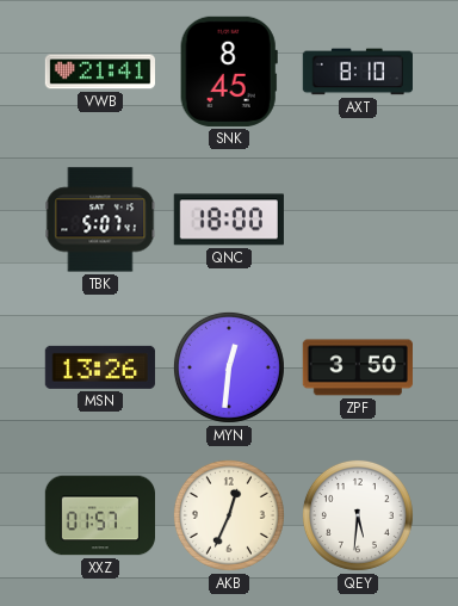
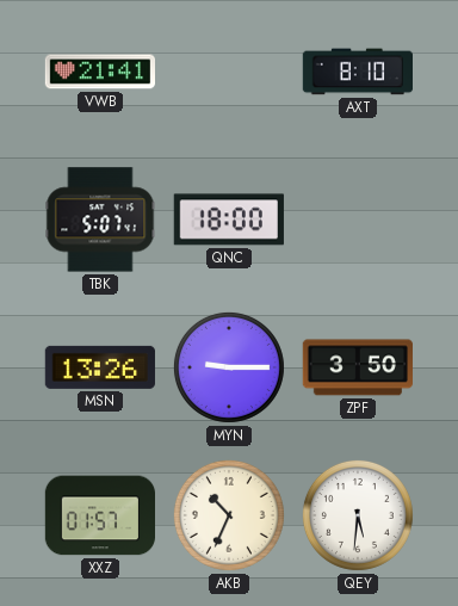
SNK: 8:45 -> none (229, 72)
MYN: 12:31 -> 9:15 (229, 367)
AKB: 12:34 -> 10:34 (229, 515)
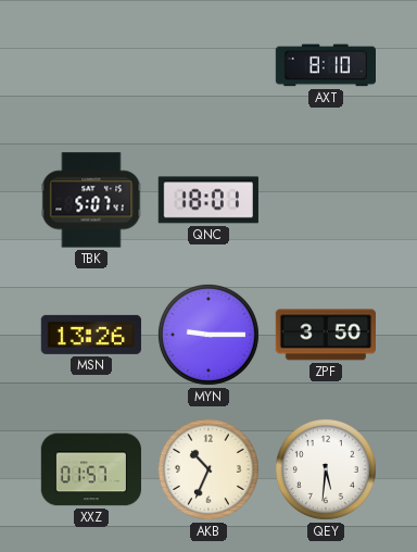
VWB: 21:41 -> none (99, 72)
QNC: 18:00 -> 18:01 (208, 200)
